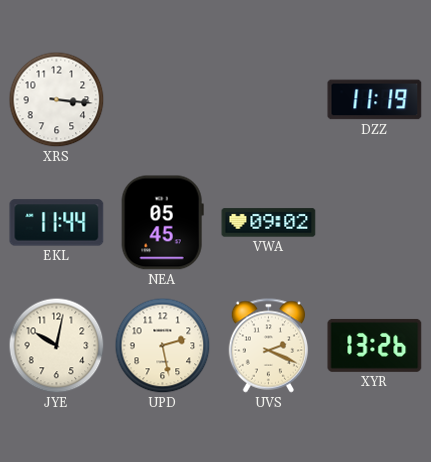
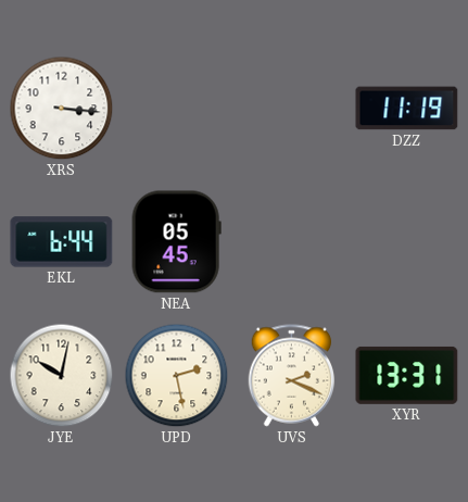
EKL: 11:44 -> 6:44 (62, 242)
VWA: 09:02 -> none (269, 223)
XYR: 13:26 -> 13:31 (407, 375)
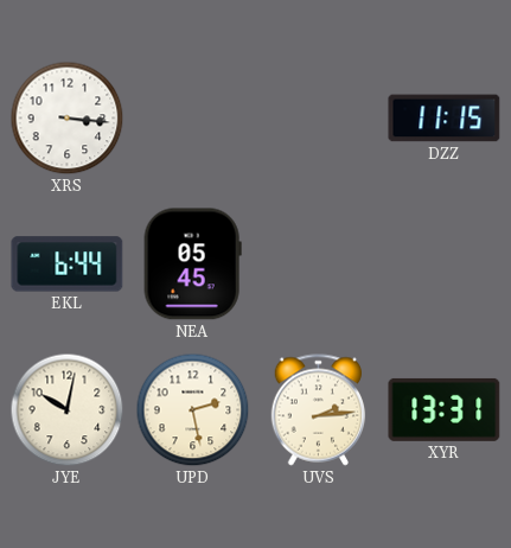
DZZ: 11:19 -> 11:15 (445, 119)
UVS: 2:19 -> 2:14 (319, 410)
